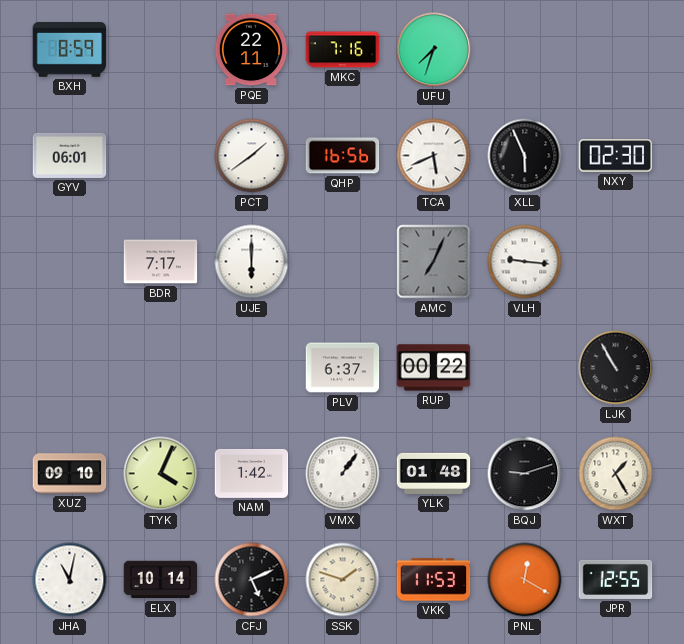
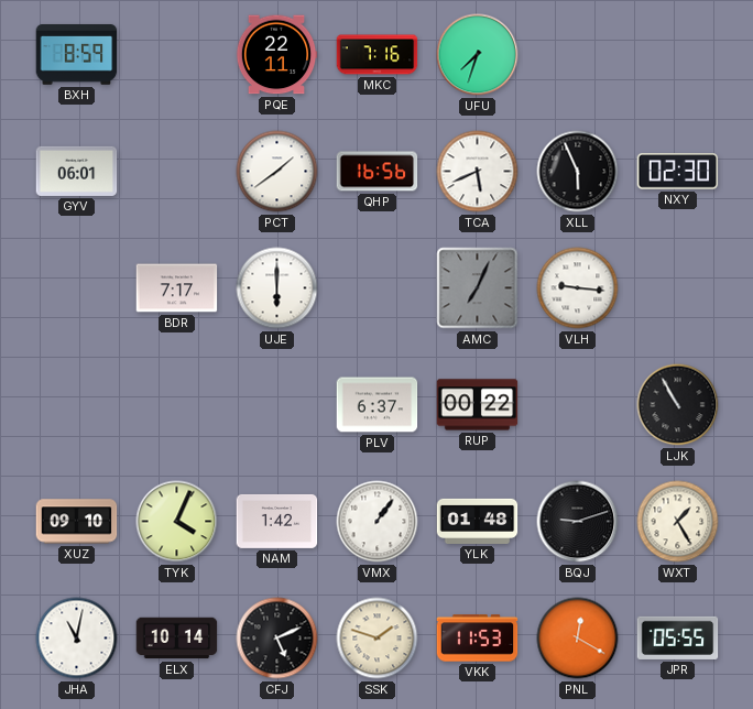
JPR: 12:55 -> 05:55 (678, 637)
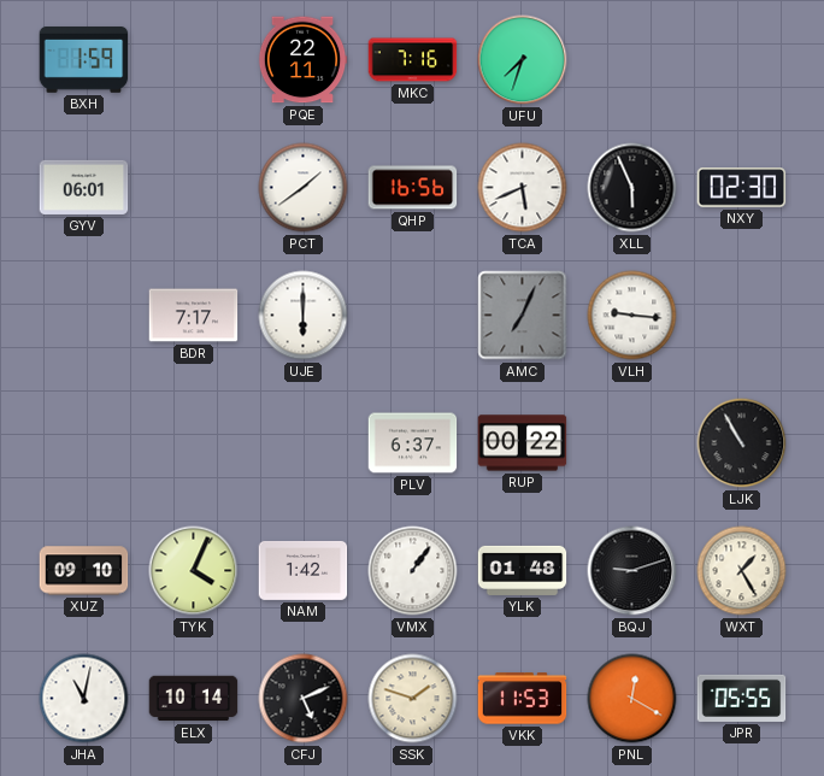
BXH: 8:59 -> 1:59 (84, 59)
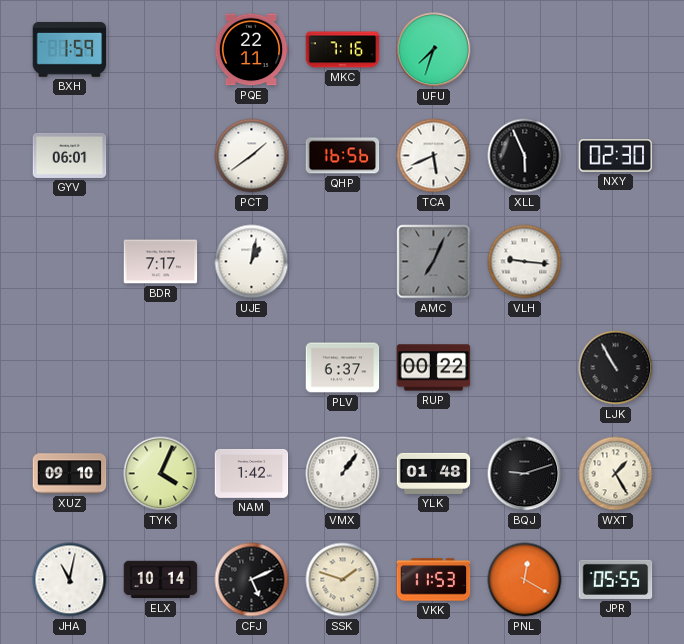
UJE: 6:00 -> 1:02 (252, 262)
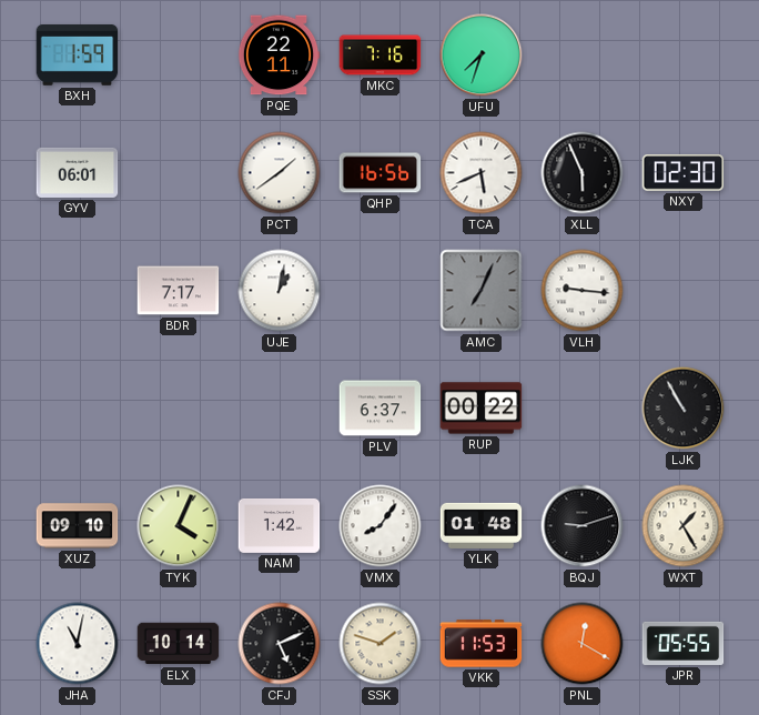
VMX: 1:06 -> 8:06 (381, 526)
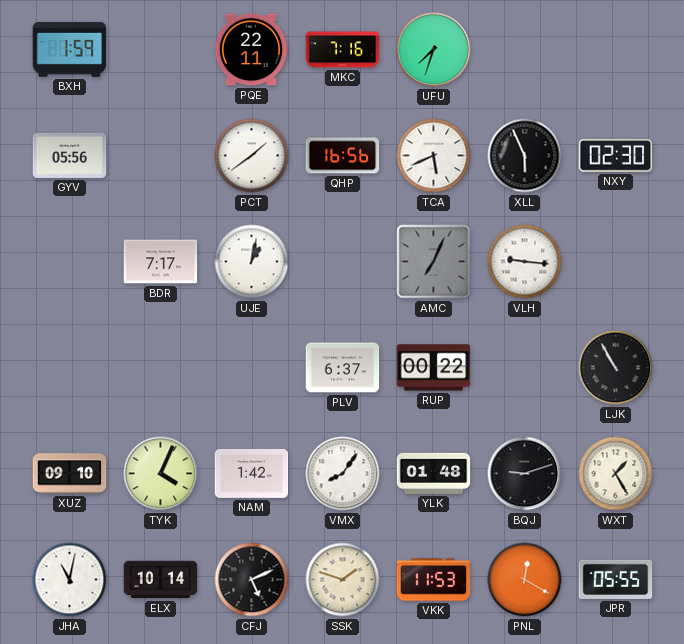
GYV: 06:01 -> 05:56 (70, 155)
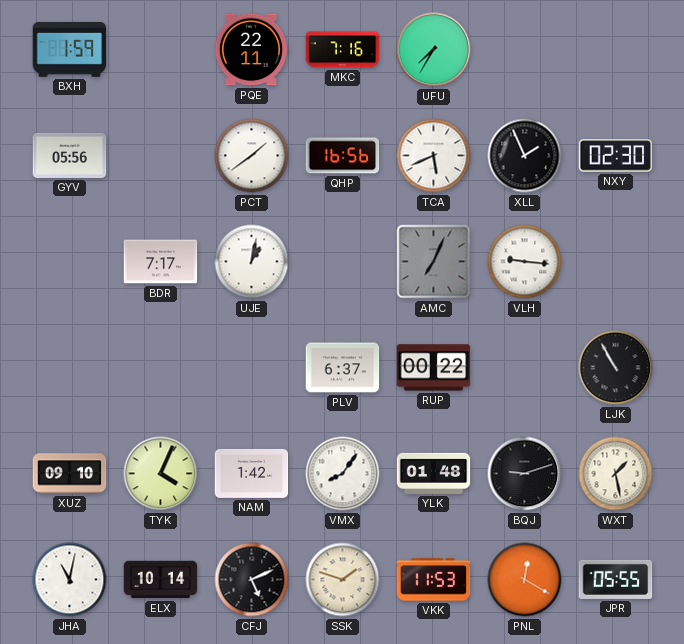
UFU: 7:33 -> 7:35 (434, 50)
XLL: 5:56 -> 1:56 (525, 156)
WXT: 1:25 -> 1:28 (616, 474)
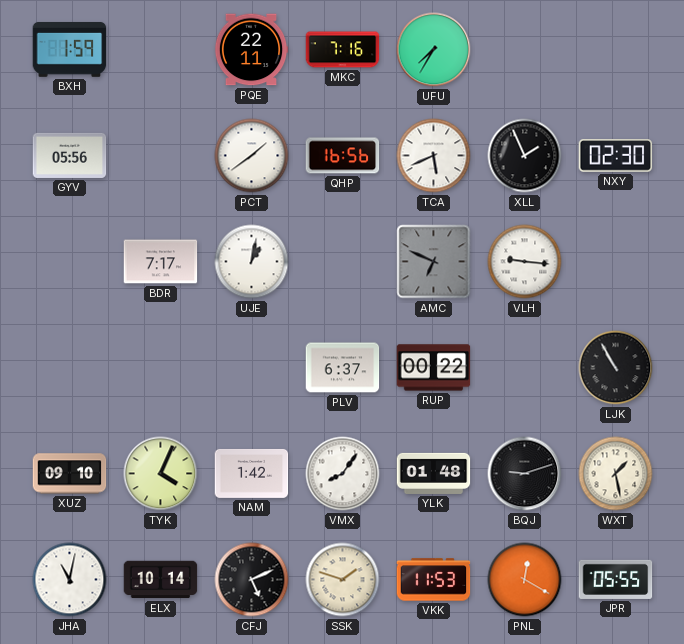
AMC: 7:04 -> 6:49 (434, 262)
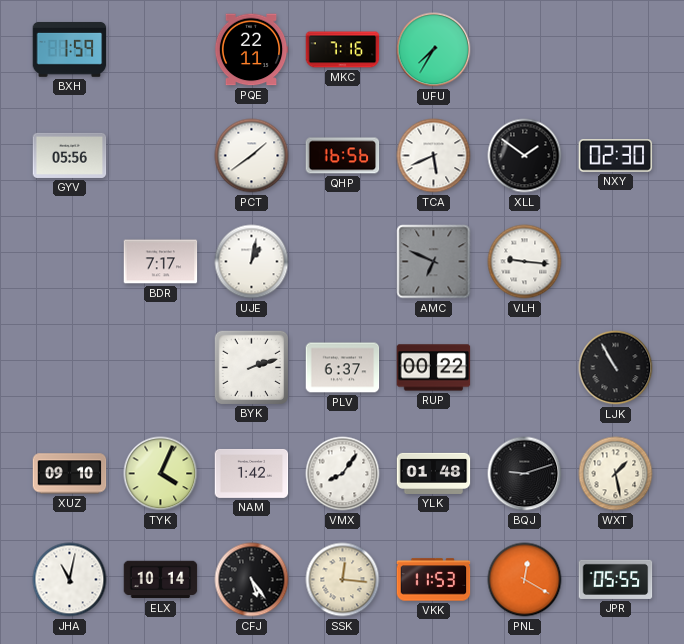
XLL: 1:56 -> 1:51 (525, 156)
BYK: none -> 2:12 (251, 367)
CFJ: 5:11 -> 5:24 (252, 580)
SSK: 1:48 -> 12:16 (343, 580)
